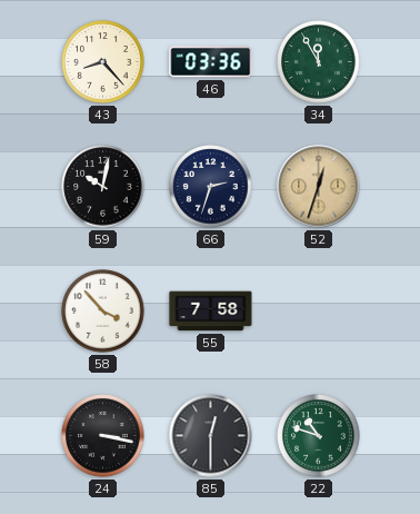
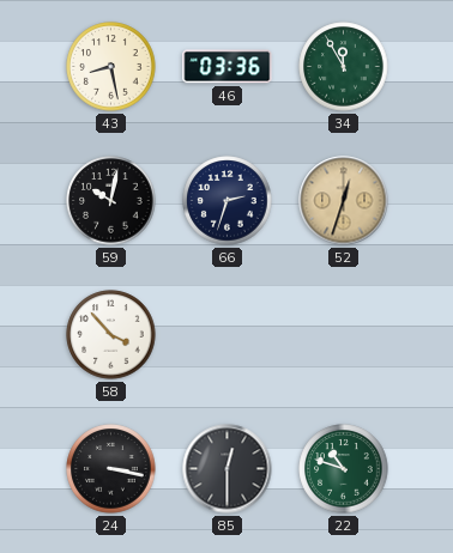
43: 8:23 -> 8:28 (111, 67)
55: 7:58 -> none (211, 312)
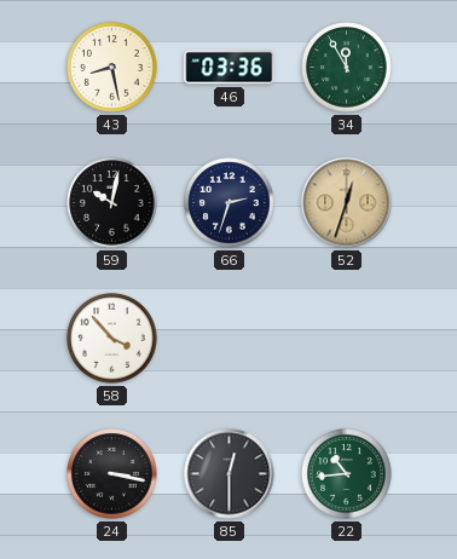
22: 10:48 -> 10:44 (347, 474)
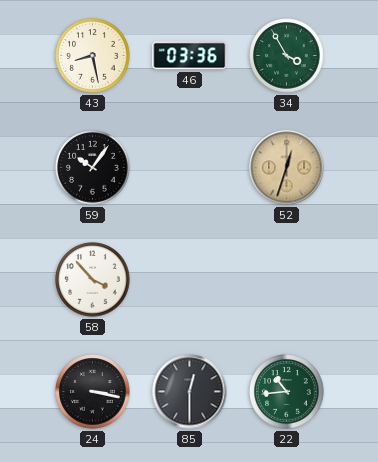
34: 11:55 -> 3:55 (287, 56)
59: 10:02 -> 10:06 (93, 168)
66: 2:33 -> none (230, 203)
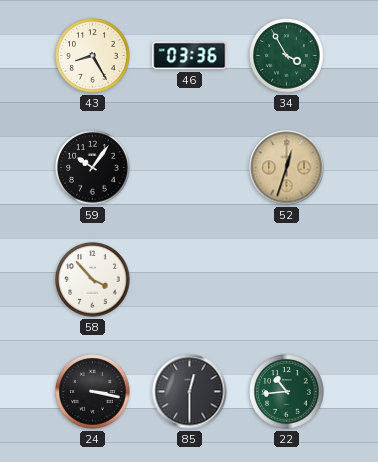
43: 8:28 -> 8:25 (93, 56)
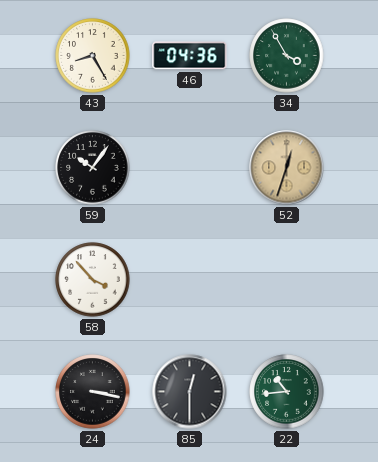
46: 03:36 -> 04:36 (190, 56)
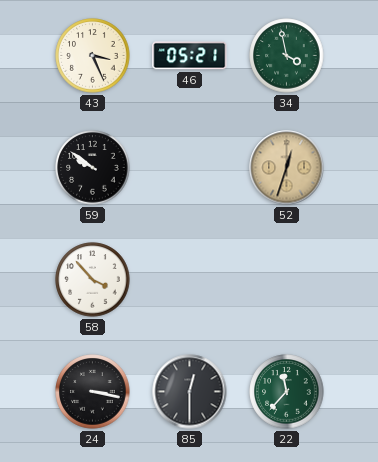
43: 8:25 -> 3:26 (93, 56)
46: 04:36 -> 05:21 (190, 56)
34: 3:55 -> 3:58 (287, 56)
59: 10:06 -> 9:51 (93, 168)
22: 10:44 -> 11:37 (287, 392)
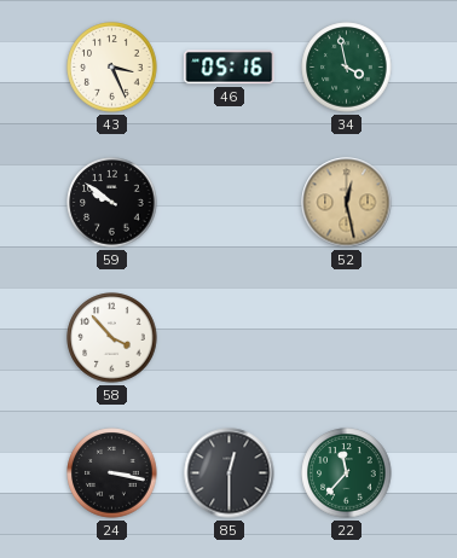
46: 05:21 -> 05:16 (230, 68)
52: 12:33 -> 12:28 (347, 203)
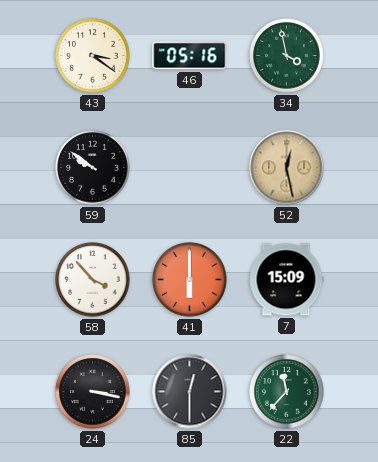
43: 3:26 -> 3:21 (93, 56)
41: none -> 6:00 (190, 280)
7: none -> 15:09 (286, 280)
